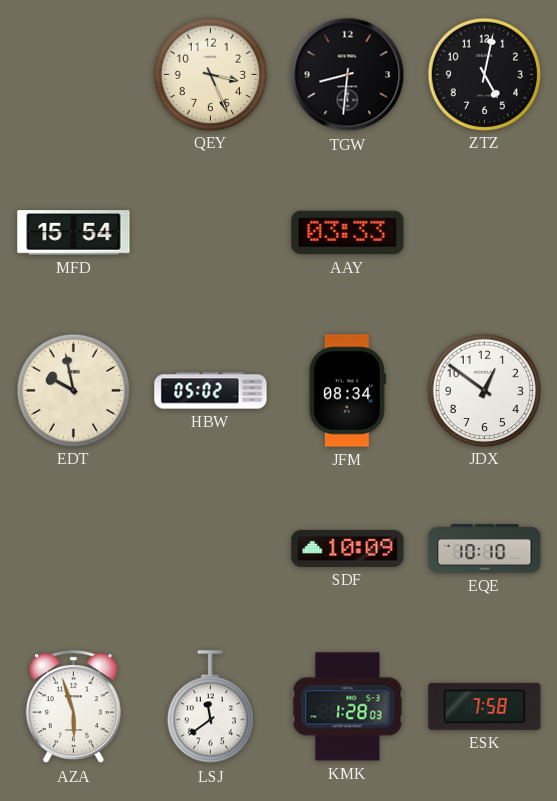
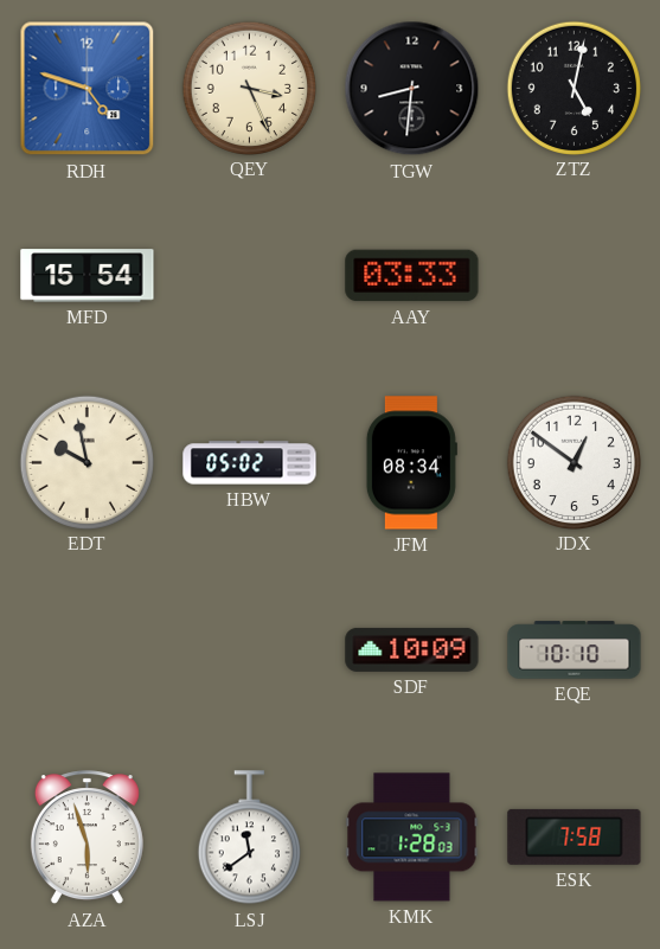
RDH: none -> 4:48 (88, 89)
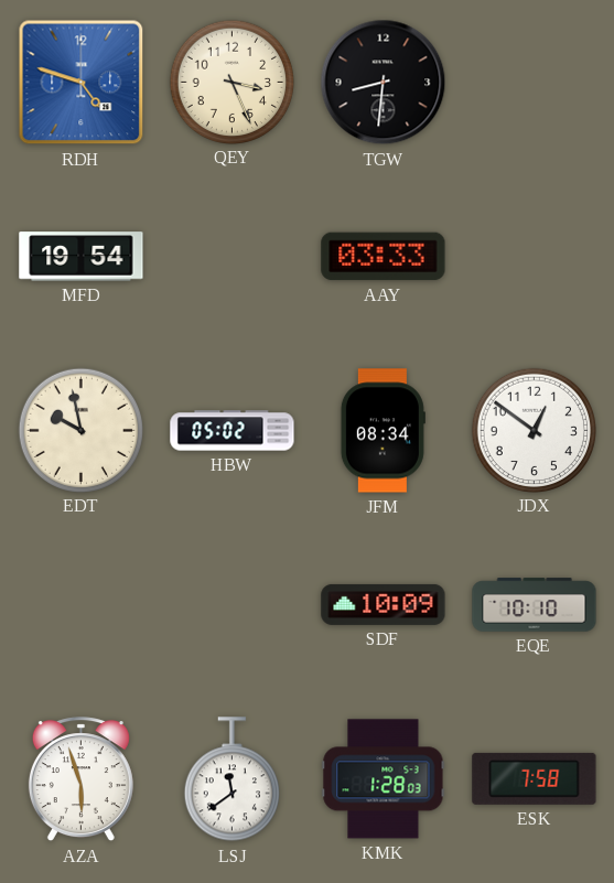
ZTZ: 5:02 -> none (574, 88)
MFD: 15:54 -> 19:54 (82, 257)
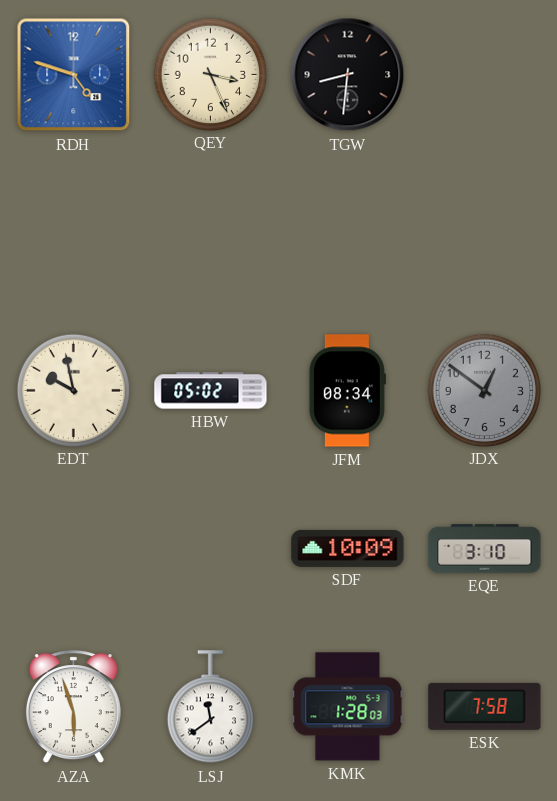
MFD: 19:54 -> none (82, 257)
AAY: 03:33 -> none (384, 257)
JDX dial: white -> grey (484, 390)
EQE: 10:10 -> 3:10 (485, 549)
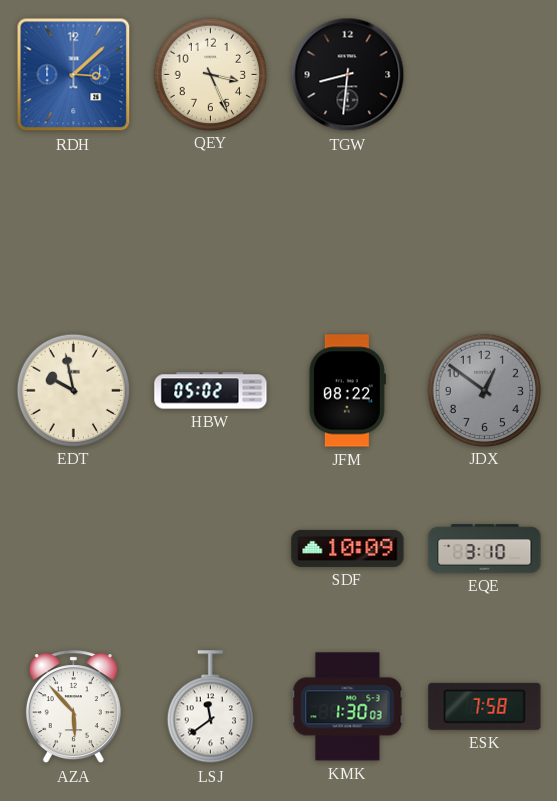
RDH: 4:48 -> 3:08 (74, 75)
JFM: 08:34 -> 08:22 (347, 391)
AZA: 5:57 -> 5:53 (73, 707)
KMK: 1:28 -> 1:30 (348, 707)
